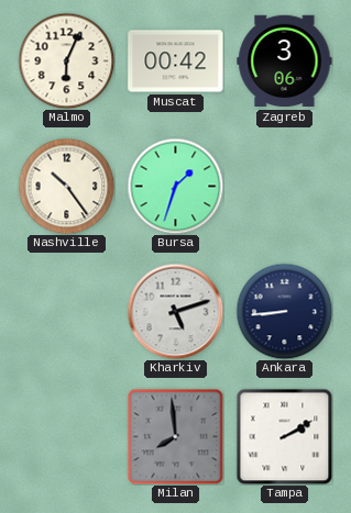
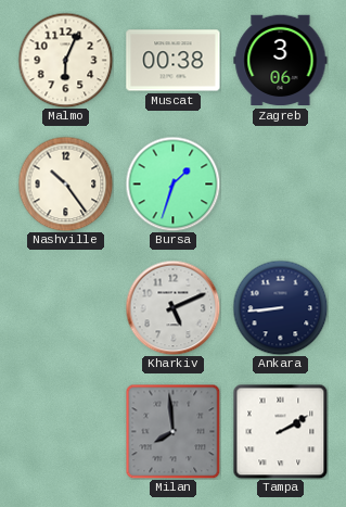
Muscat: 00:42 -> 00:38 (174, 61)
Kharkiv: 5:12 -> 5:11 (172, 307)
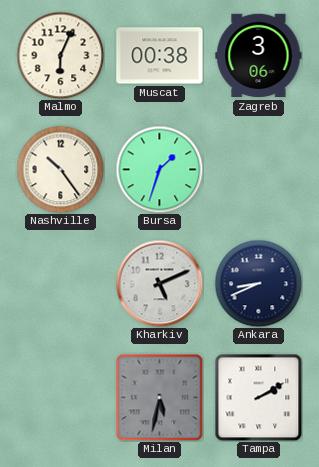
Ankara: 8:44 -> 8:41 (258, 283)
Milan: 7:59 -> 5:32 (159, 397)
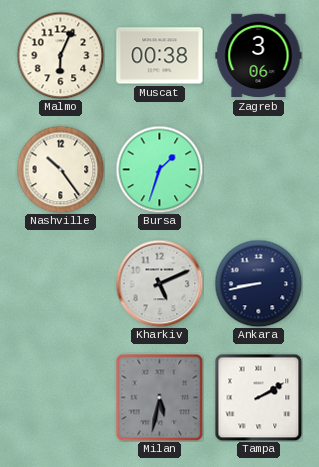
Ankara: 8:41 -> 8:43 (258, 283)
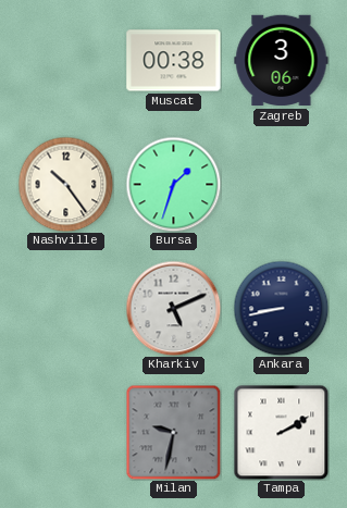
Malmo: 6:04 -> none (60, 55)
Milan: 5:32 -> 9:32 (173, 432)
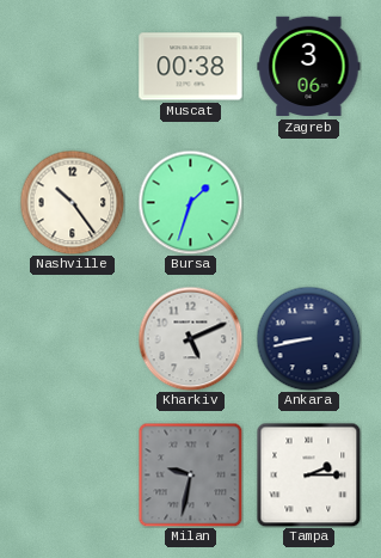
Tampa: 2:10 -> 2:15 (308, 474)
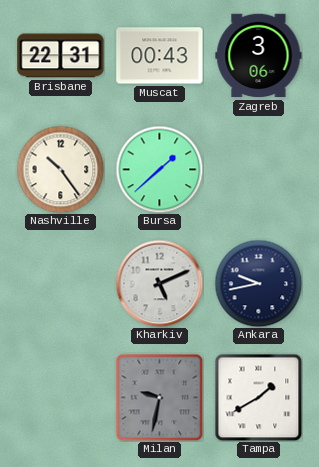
Brisbane: none -> 22:31 (61, 56)
Muscat: 00:38 -> 00:43 (160, 56)
Bursa: 1:33 -> 1:38 (159, 169)
Ankara: 8:43 -> 9:43 (258, 283)
Tampa: 2:15 -> 1:40 (258, 397)
